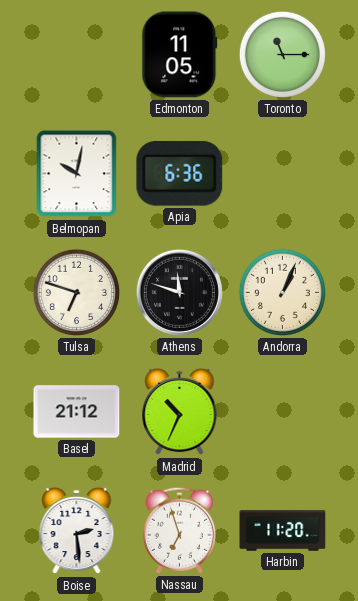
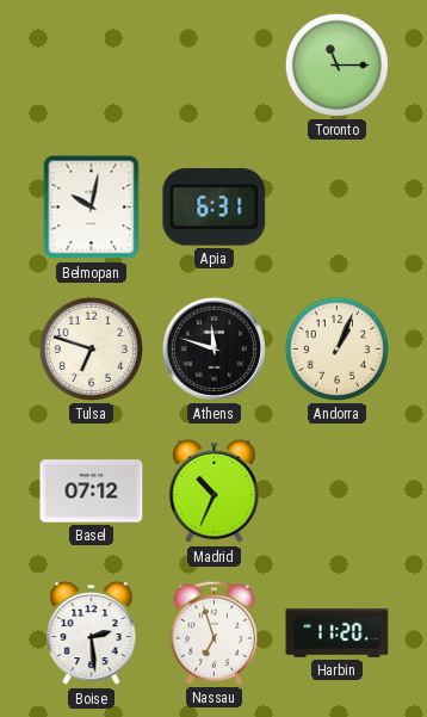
Edmonton: 11:05 -> none (180, 55)
Apia: 6:36 -> 6:31 (215, 206)
Basel: 21:12 -> 07:12 (92, 492)
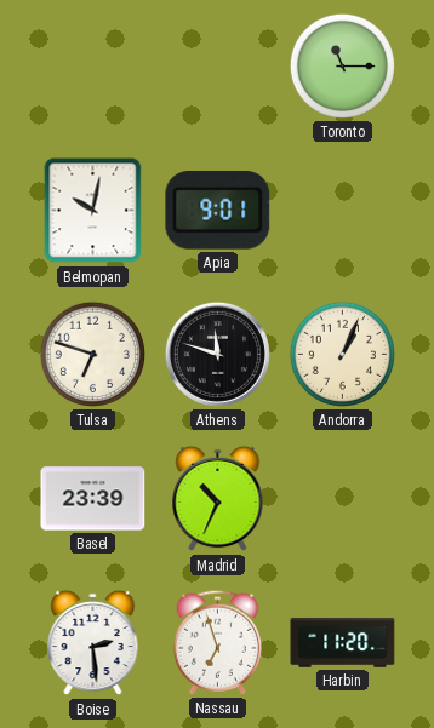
Apia: 6:31 -> 9:01 (218, 210)
Basel: 07:12 -> 23:39 (93, 499)
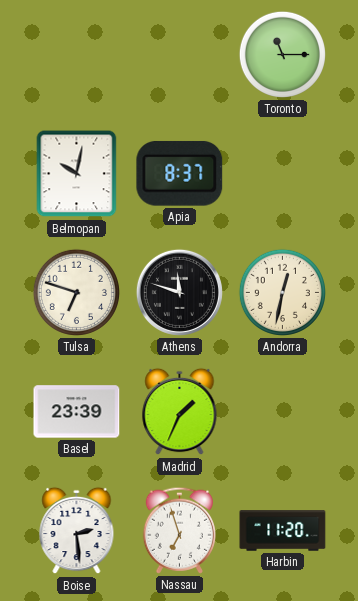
Apia: 9:01 -> 8:37 (180, 173)
Andorra: 1:04 -> 12:32 (282, 292)
Madrid: 10:34 -> 1:34 (180, 412)
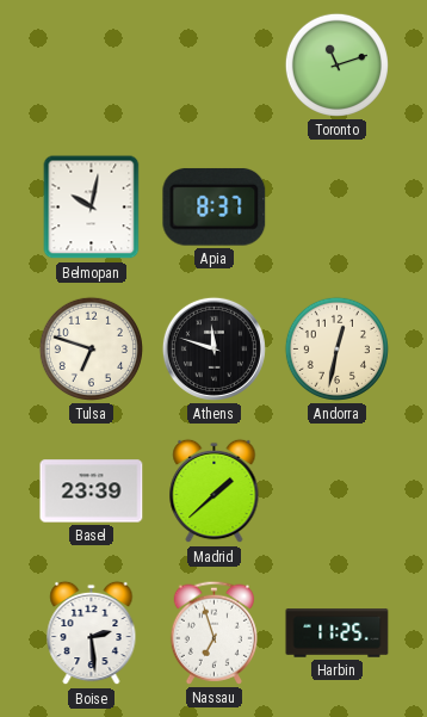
Toronto: 11:15 -> 11:12 (336, 64)
Madrid: 1:34 -> 1:38 (215, 492)
Harbin: 11:20 -> 11:25 (338, 633)
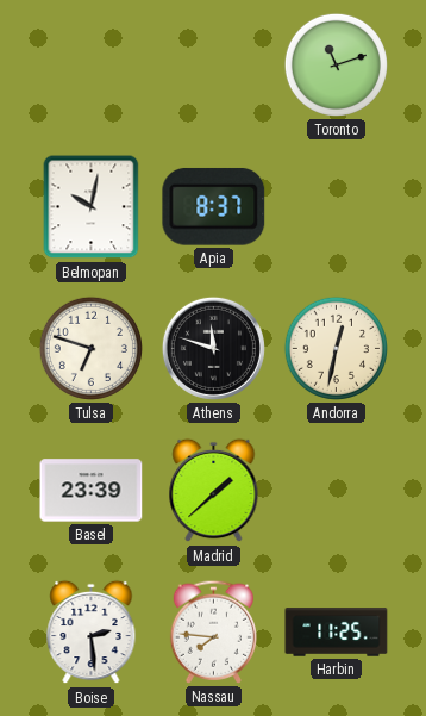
Nassau: 6:57 -> 7:46 (213, 631)
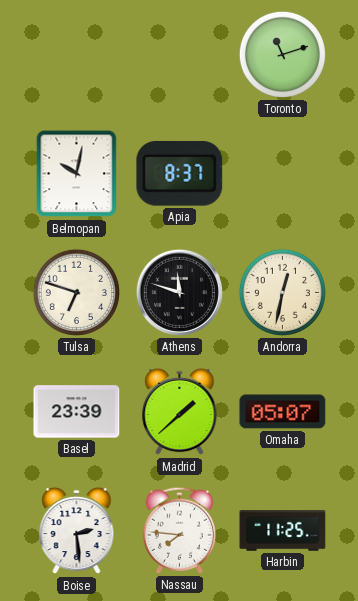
Omaha: none -> 05:07 (283, 412)
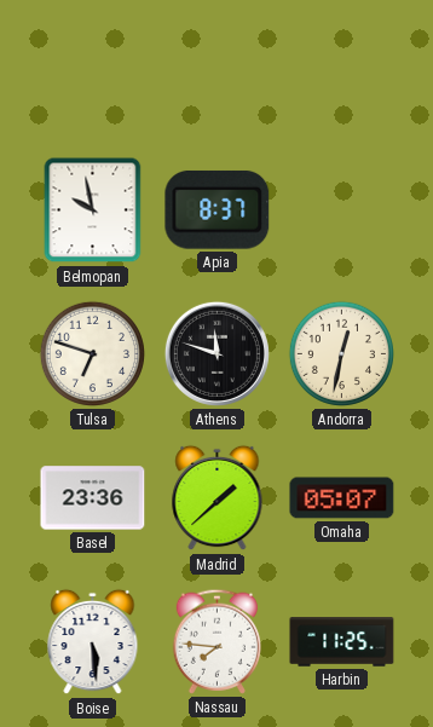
Toronto: 11:12 -> none (282, 54)
Belmopan: 10:02 -> 9:58 (93, 210)
Basel: 23:39 -> 23:36 (93, 498)
Boise: 2:29 -> 5:29 (93, 642)
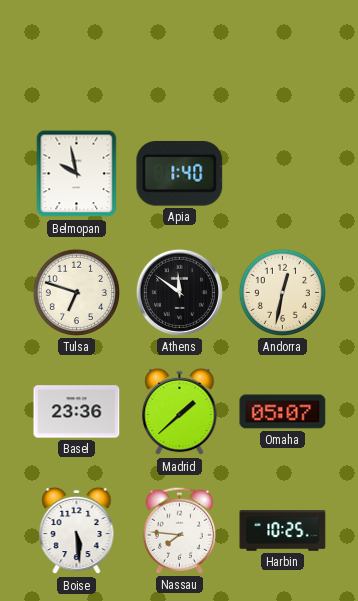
Apia: 8:37 -> 1:40 (180, 173)
Athens: 11:48 -> 11:51 (179, 292)
Harbin: 11:25 -> 10:25 (283, 531)
